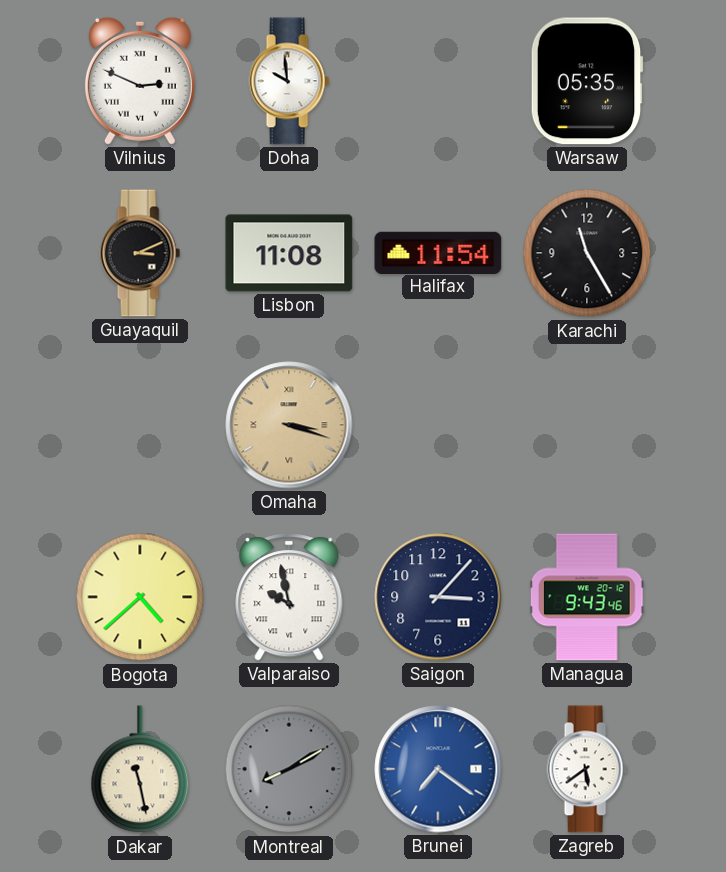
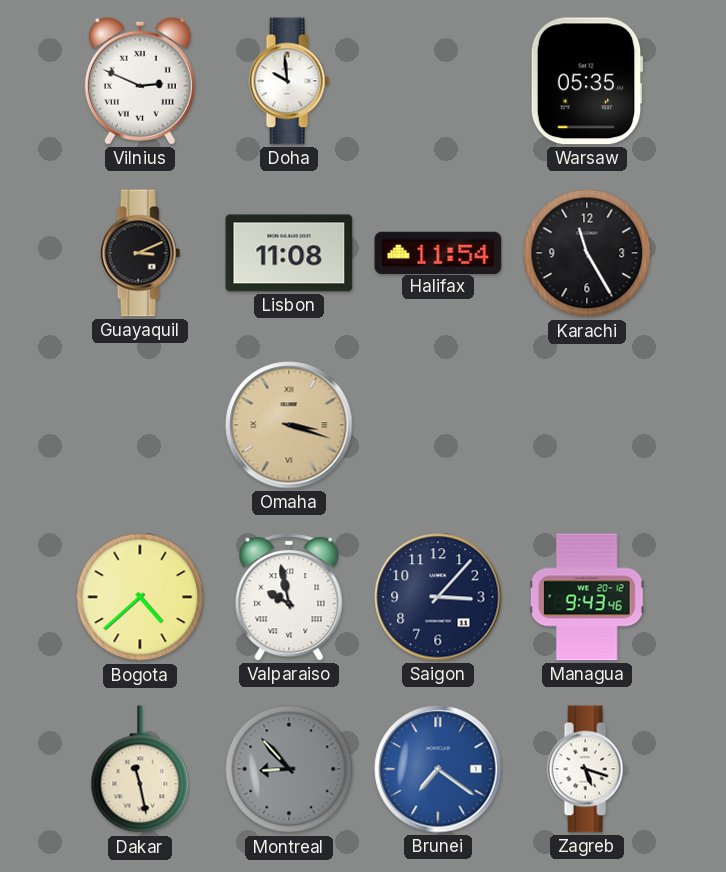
Montreal: 8:10 -> 8:53 (289, 769)
Zagreb: 5:39 -> 5:18 (587, 769)
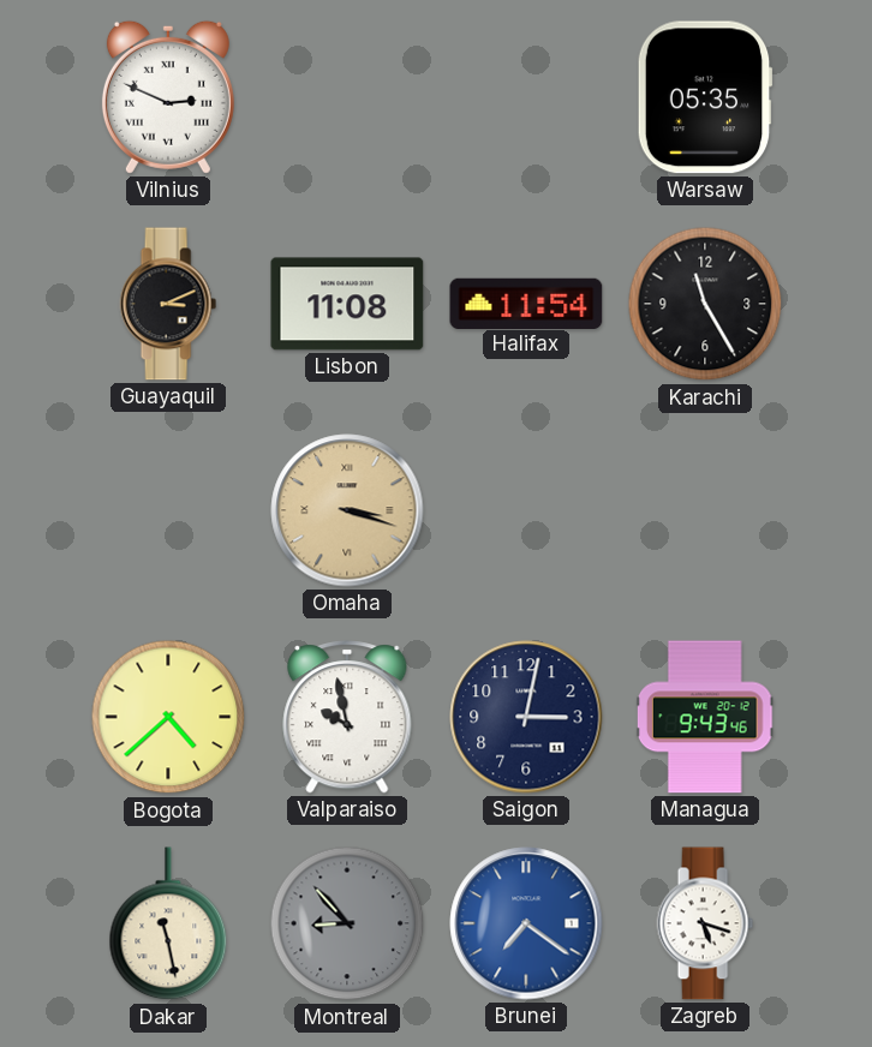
Doha: 9:59 -> none (289, 81)
Saigon: 3:07 -> 3:02 (526, 717)
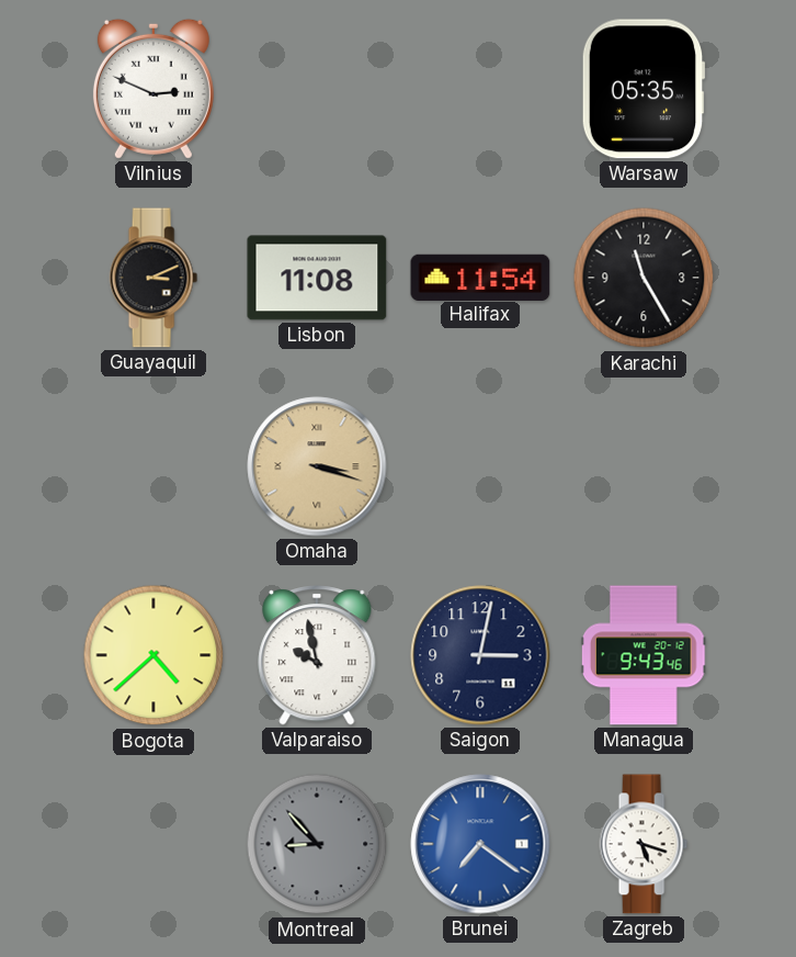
Dakar: 11:28 -> none (168, 925)
